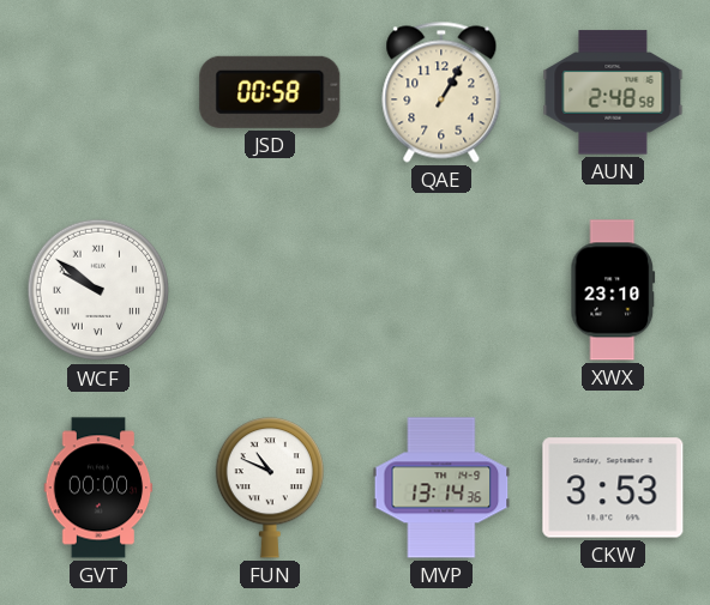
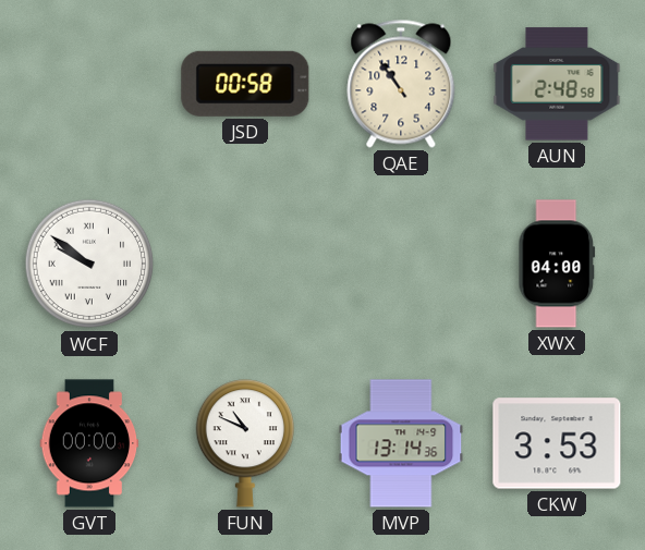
QAE: 1:05 -> 10:54 (401, 84)
XWX: 23:10 -> 04:00 (557, 264)
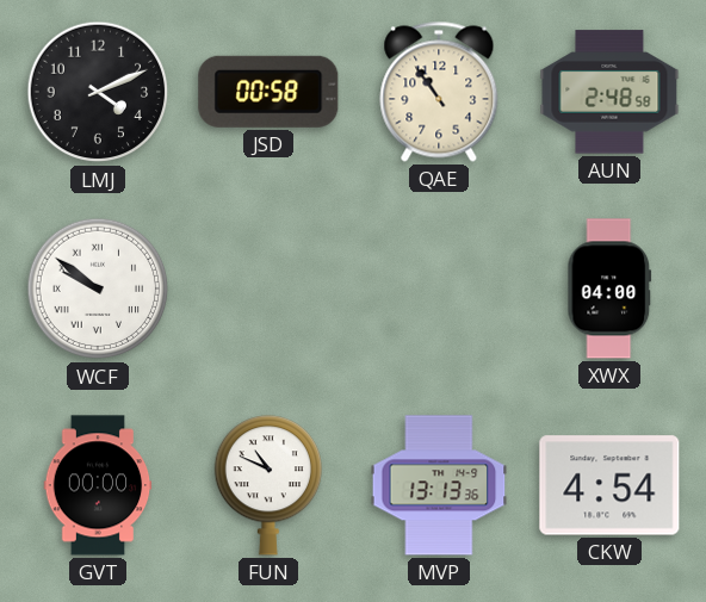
LMJ: none -> 4:11 (98, 92)
MVP: 13:14 -> 13:13 (439, 485)
CKW: 3:53 -> 4:54 (609, 485)
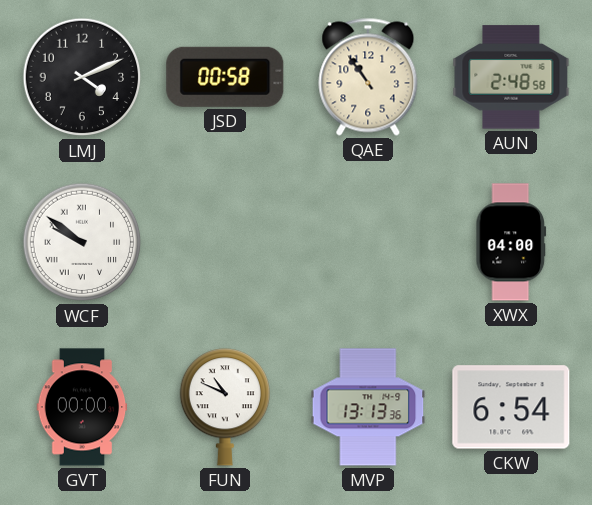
CKW: 4:54 -> 6:54 (511, 407)
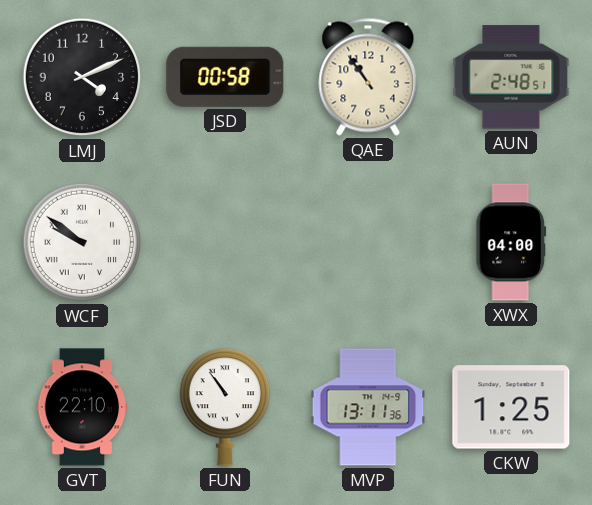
AUN: 2:48:58 -> 2:48:51 (511, 77)
GVT: 00:00 -> 22:10 (82, 407)
FUN: 10:49 -> 10:54 (224, 407)
MVP: 13:13 -> 13:11 (368, 407)
CKW: 6:54 -> 1:25 (511, 407)
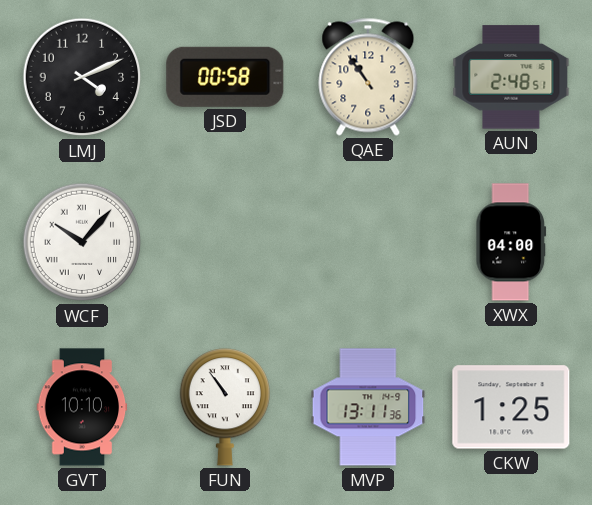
WCF: 9:51 -> 10:07 (82, 242)
GVT: 22:10 -> 10:10 (82, 407)
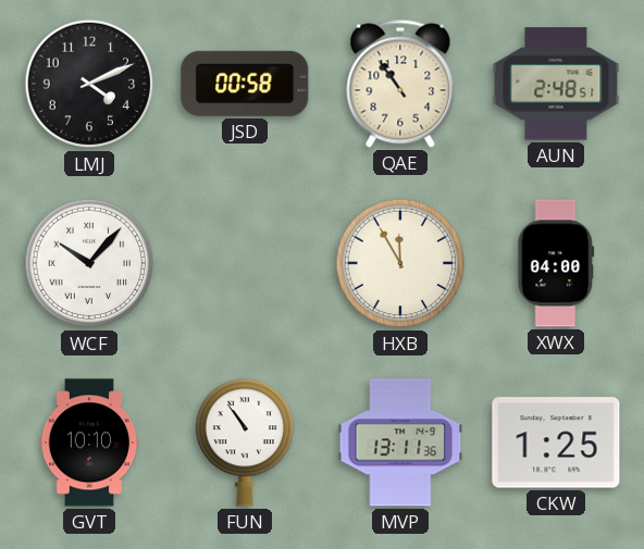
HXB: none -> 11:55 (400, 263)
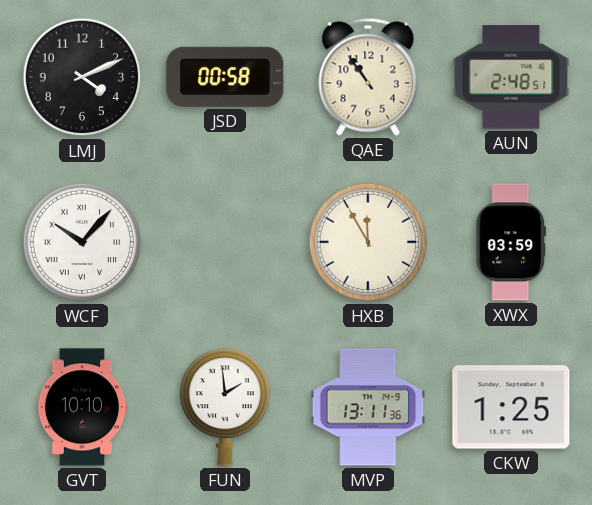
XWX: 04:00 -> 03:59 (511, 242)
FUN: 10:54 -> 1:59 (224, 407)
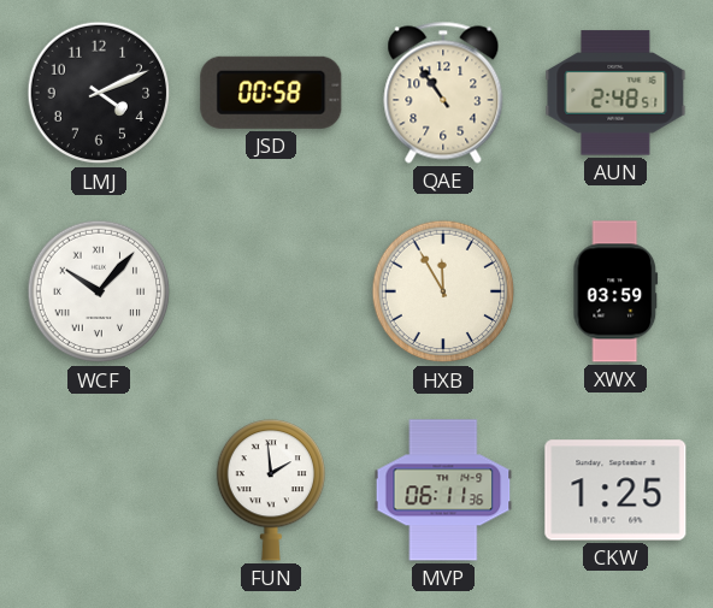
GVT: 10:10 -> none (82, 407)
MVP: 13:11 -> 06:11 (443, 490)
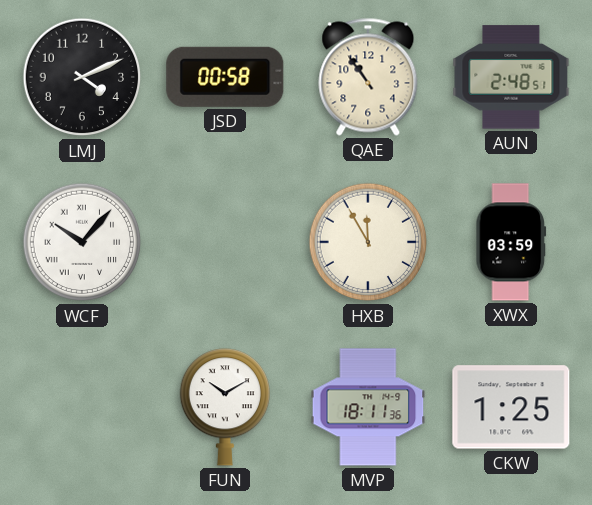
FUN: 1:59 -> 10:10 (224, 407)
MVP: 06:11 -> 18:11 (368, 407)
